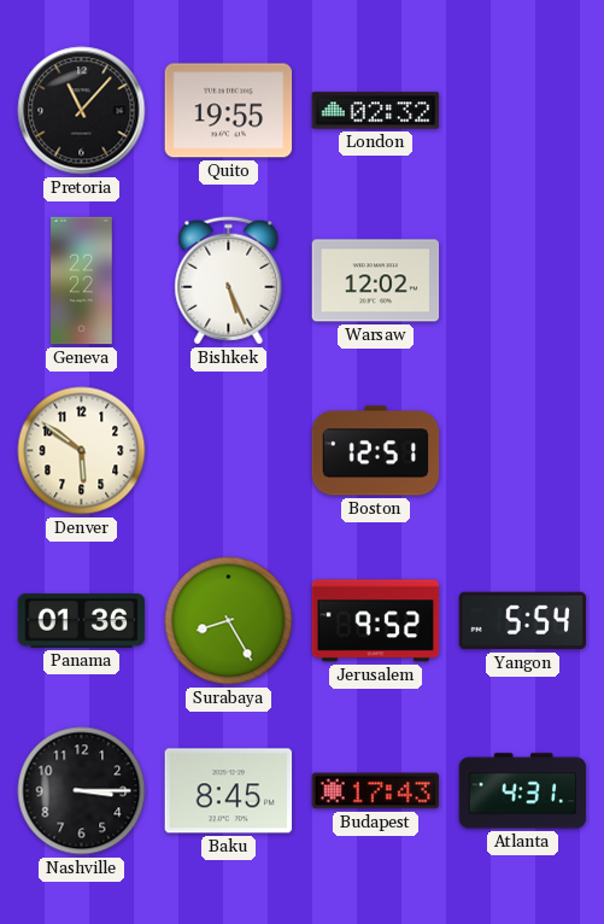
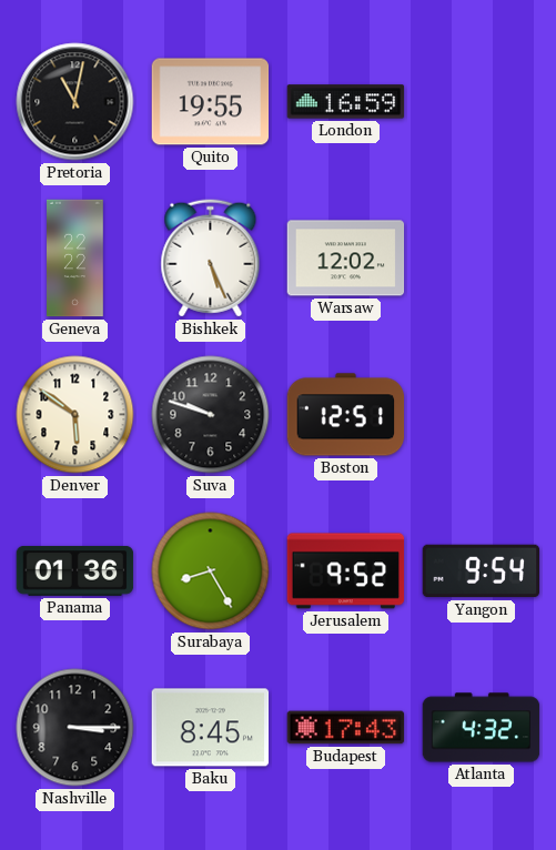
Pretoria: 11:07 -> 11:02 (75, 102)
London: 02:32 -> 16:59 (346, 102)
Suva: none -> 9:48 (211, 415)
Yangon: 5:54 -> 9:54 (482, 571)
Atlanta: 4:31 -> 4:32 (482, 728)
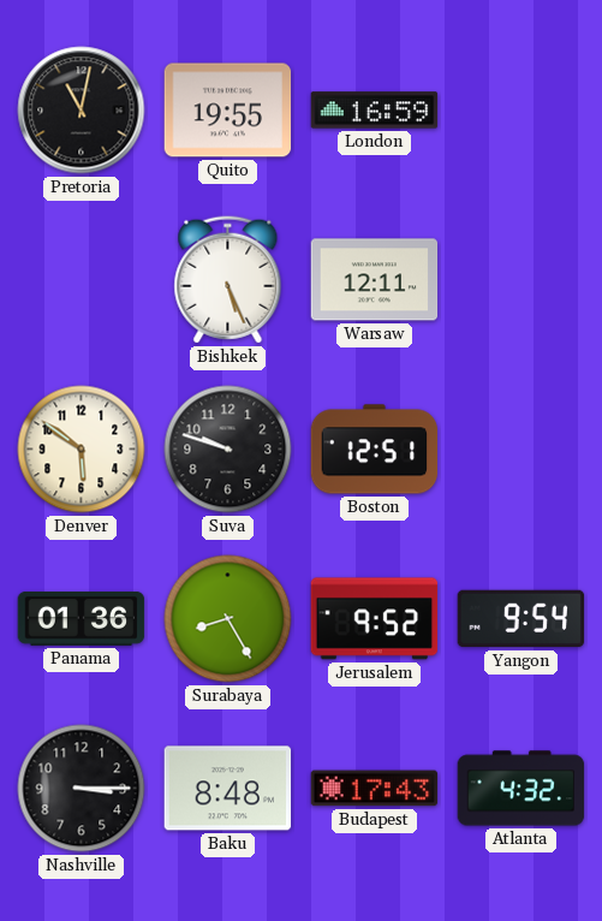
Geneva: 22:22 -> none (75, 259)
Warsaw: 12:02 -> 12:11 (375, 280)
Baku: 8:45 -> 8:48 (228, 789)
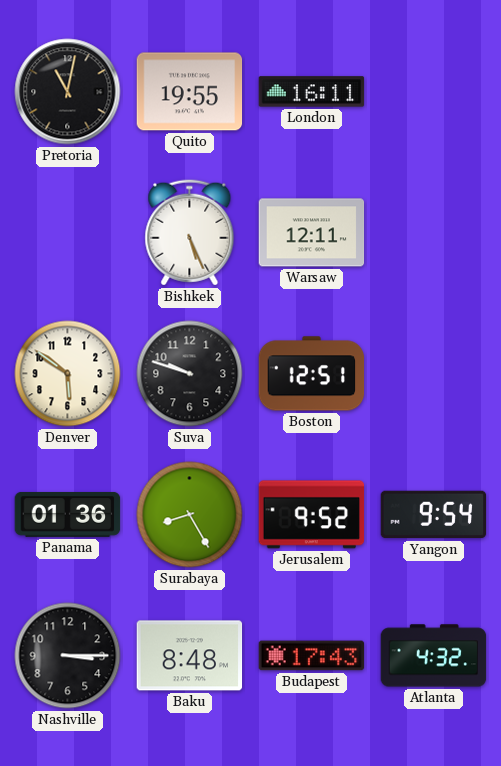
London: 16:59 -> 16:11 (312, 92)
